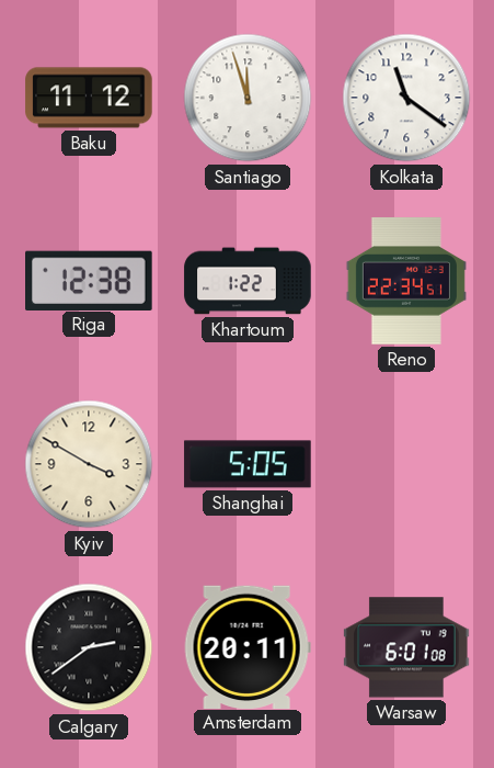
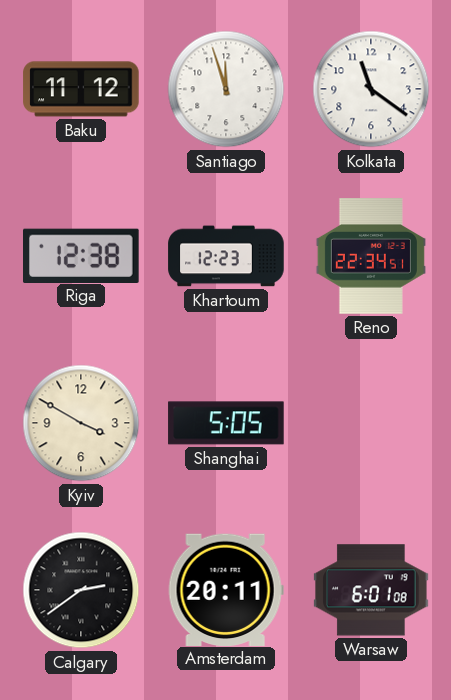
Khartoum: 1:22 -> 12:23 (226, 256)
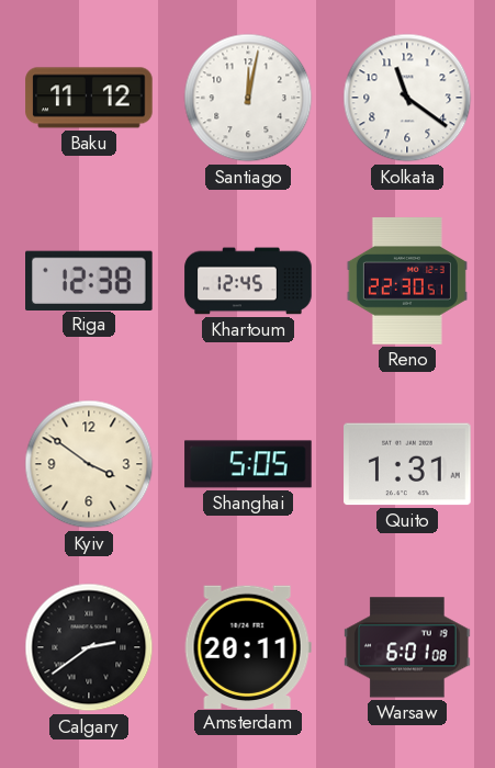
Santiago: 11:57 -> 12:02 (248, 98)
Khartoum: 12:23 -> 12:45 (248, 281)
Reno: 22:34 -> 22:30 (407, 281)
Kyiv: 3:50 -> 3:51 (89, 464)
Quito: none -> 1:31 (407, 464)
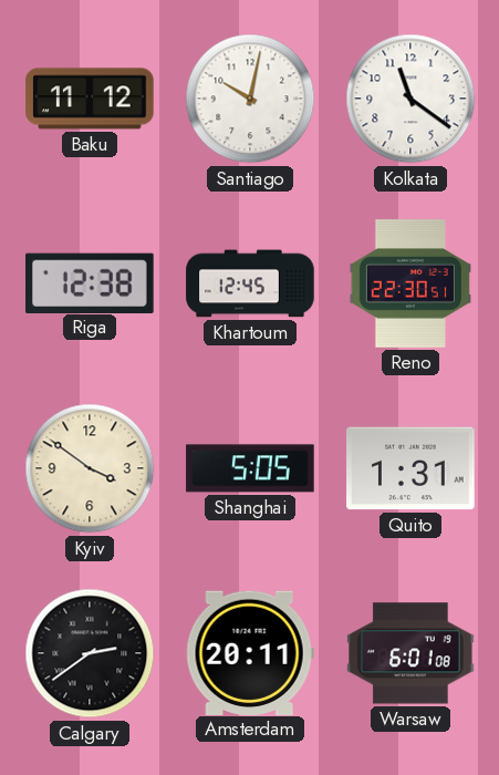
Santiago: 12:02 -> 10:02 (250, 99)
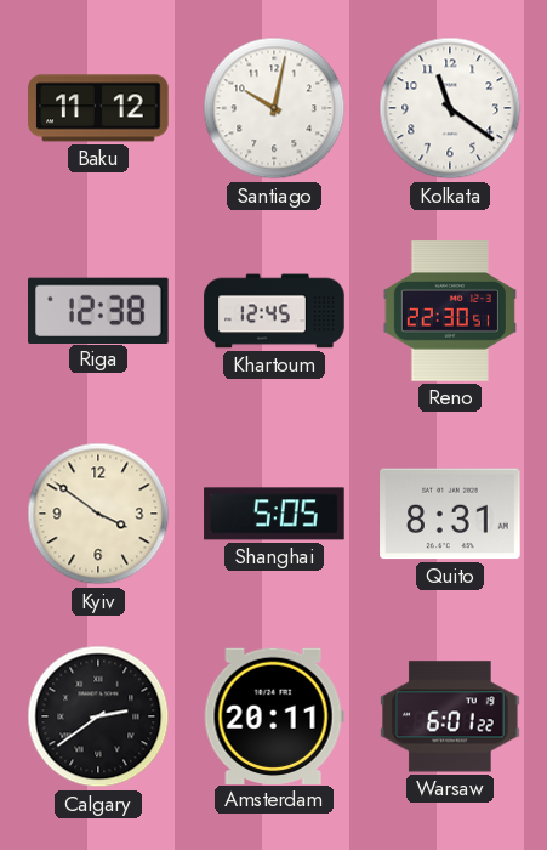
Quito: 1:31 -> 8:31 (450, 514)
Warsaw: 6:01:08 -> 6:01:22 (450, 716)
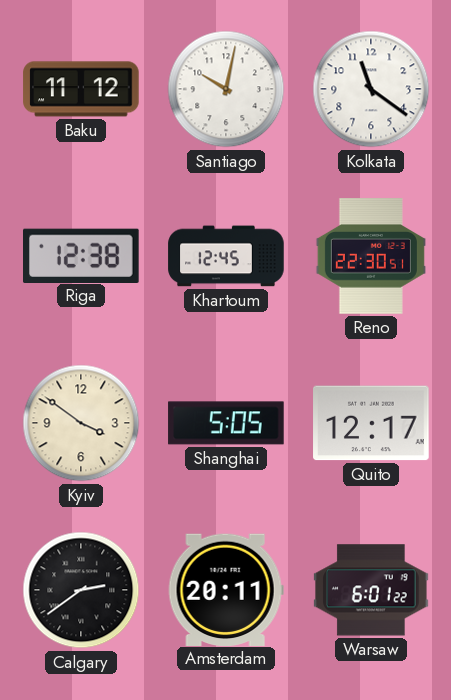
Quito: 8:31 -> 12:17 (371, 423)
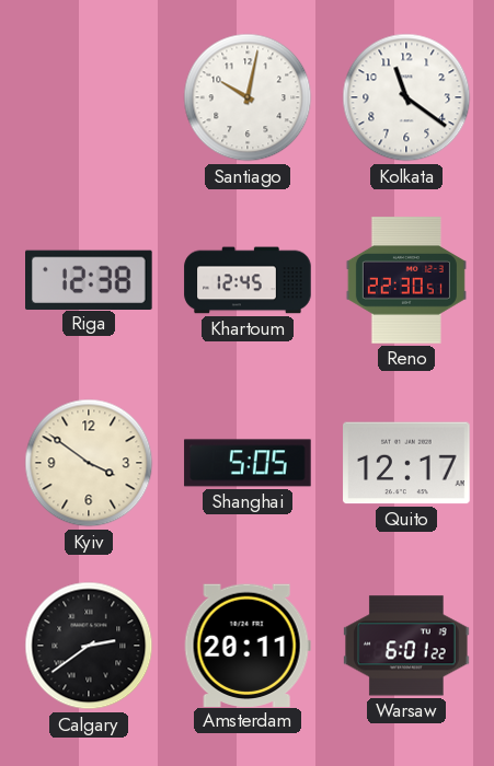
Baku: 11:12 -> none (81, 89)
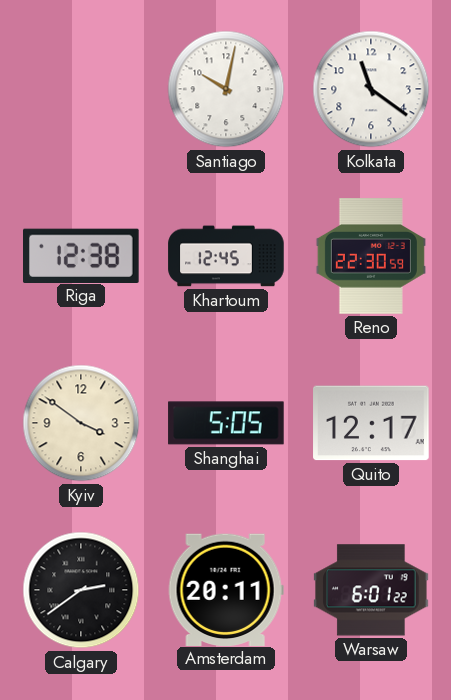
Reno: 22:30:51 -> 22:30:59 (371, 256)
